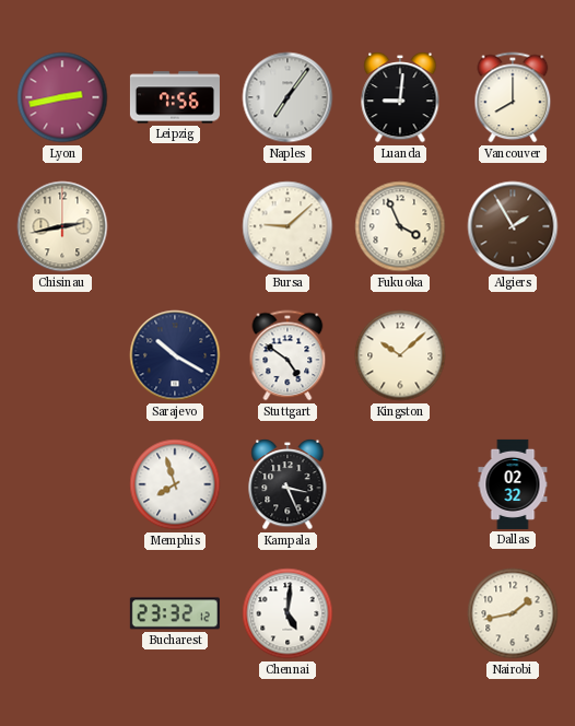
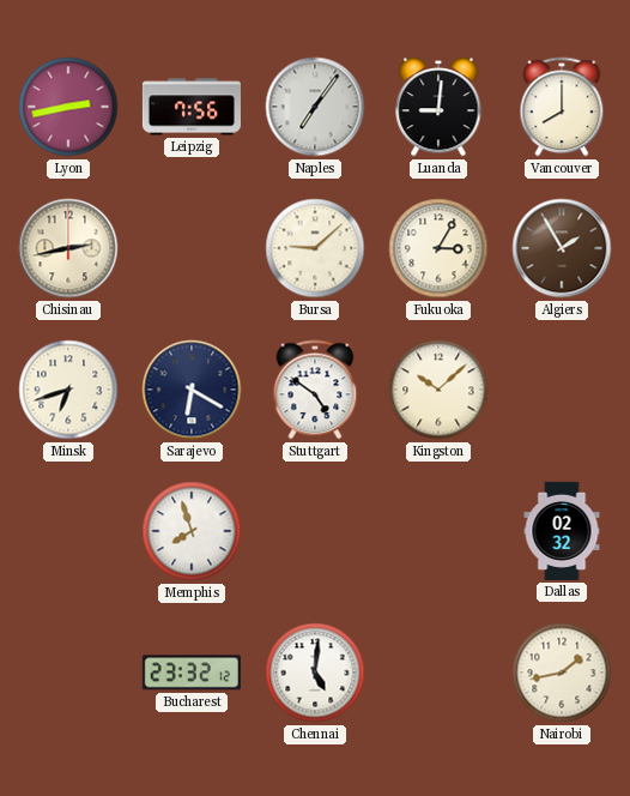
Fukuoka: 3:56 -> 3:05 (438, 248)
Minsk: none -> 6:42 (68, 390)
Sarajevo: 10:20 -> 6:20 (192, 390)
Kampala: 3:26 -> none (287, 484)
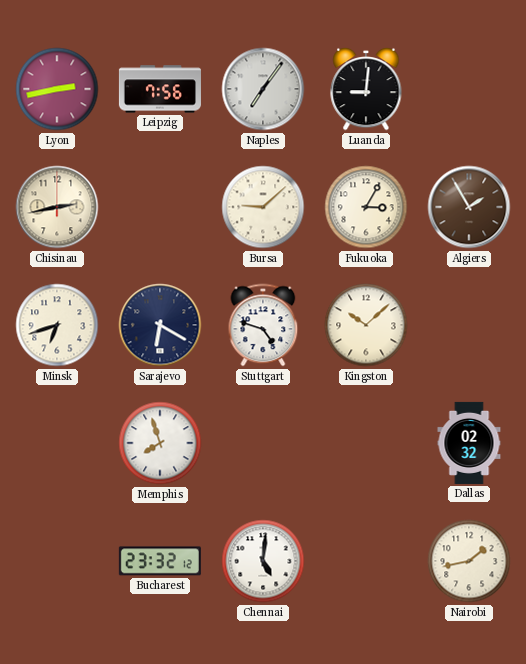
Vancouver: 8:00 -> none (562, 107)
Stuttgart: 4:51 -> 4:48 (263, 325)
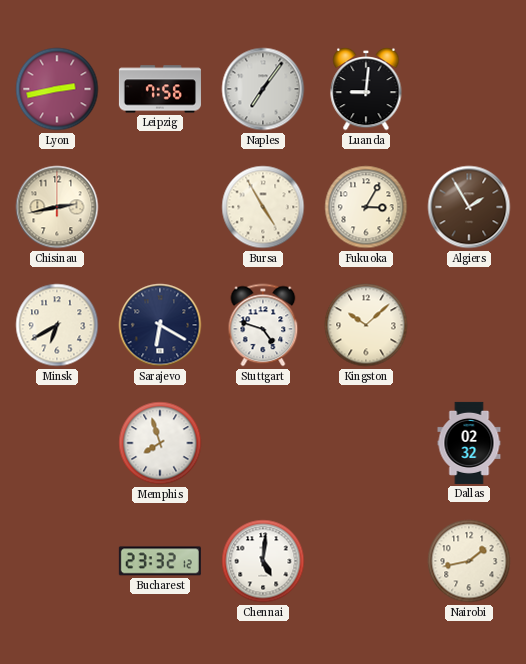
Bursa: 9:08 -> 4:55 (263, 207)
Minsk: 6:42 -> 6:40 (57, 325)
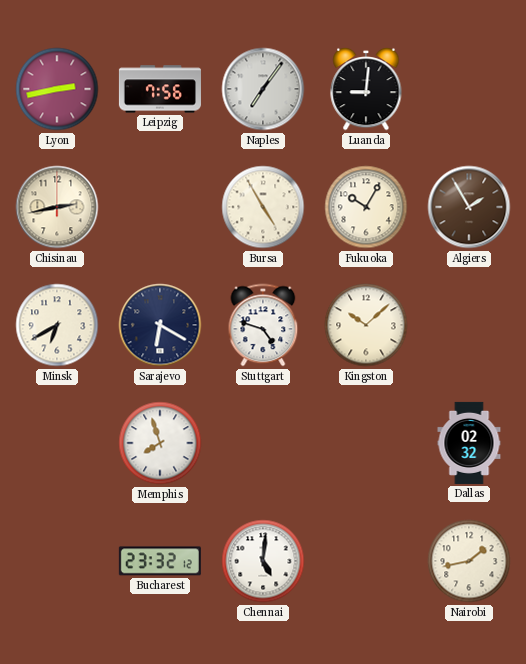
Fukuoka: 3:05 -> 10:05 (366, 207)
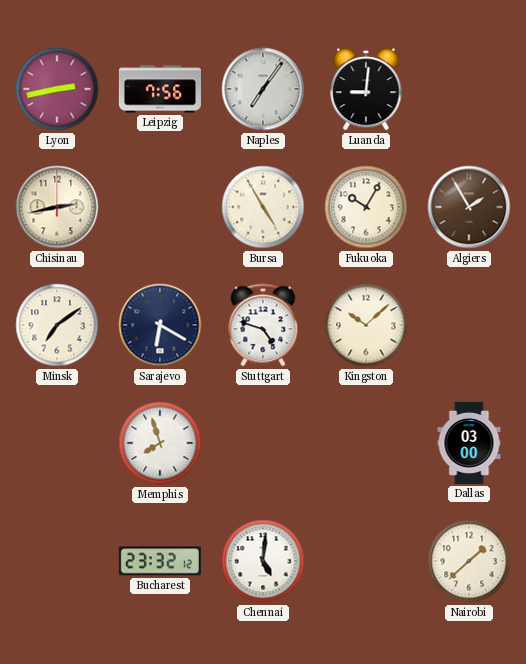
Minsk: 6:40 -> 7:09 (57, 325)
Dallas: 02:32 -> 03:00 (469, 443)
Nairobi: 1:43 -> 1:38 (469, 561)
